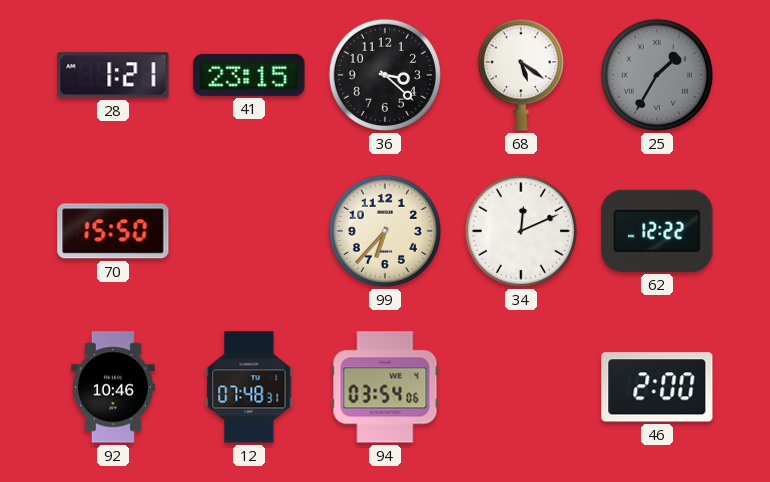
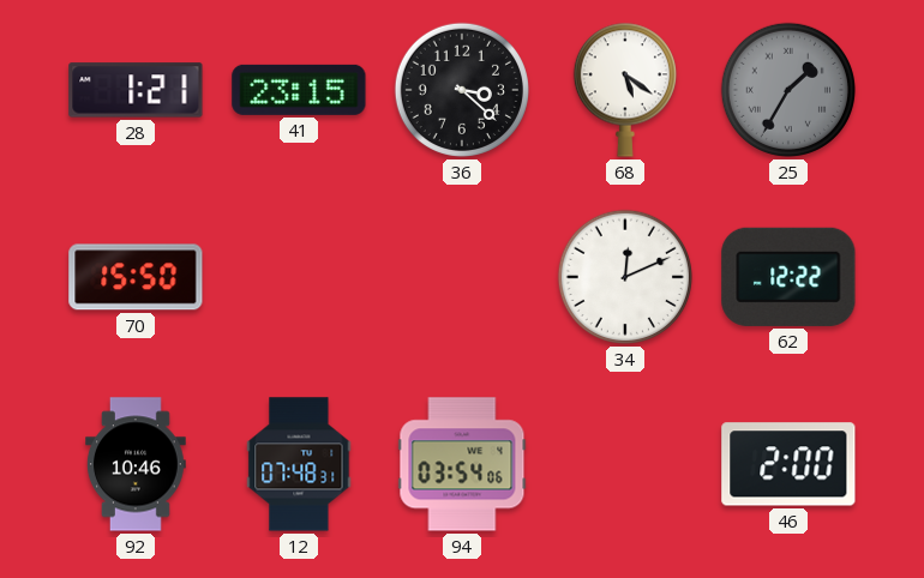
99: 6:37 -> none (385, 231)
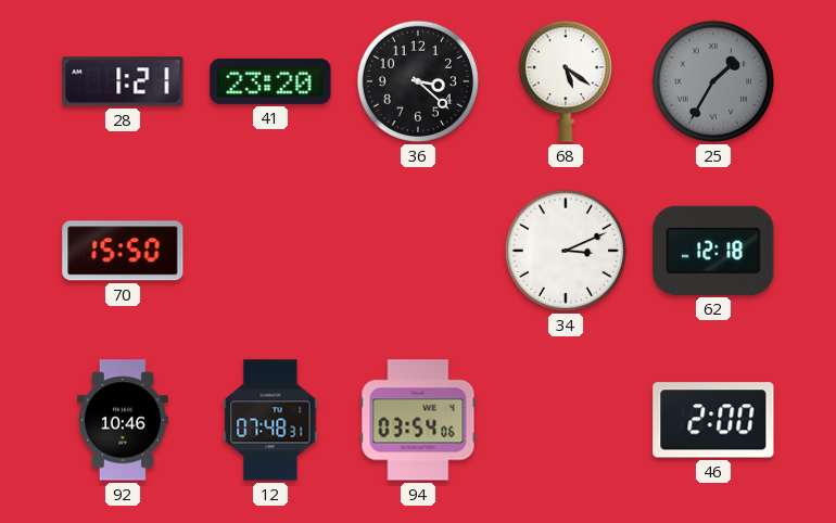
41: 23:15 -> 23:20 (270, 81)
34: 12:11 -> 3:11 (566, 251)
62: 12:22 -> 12:18 (713, 251)
